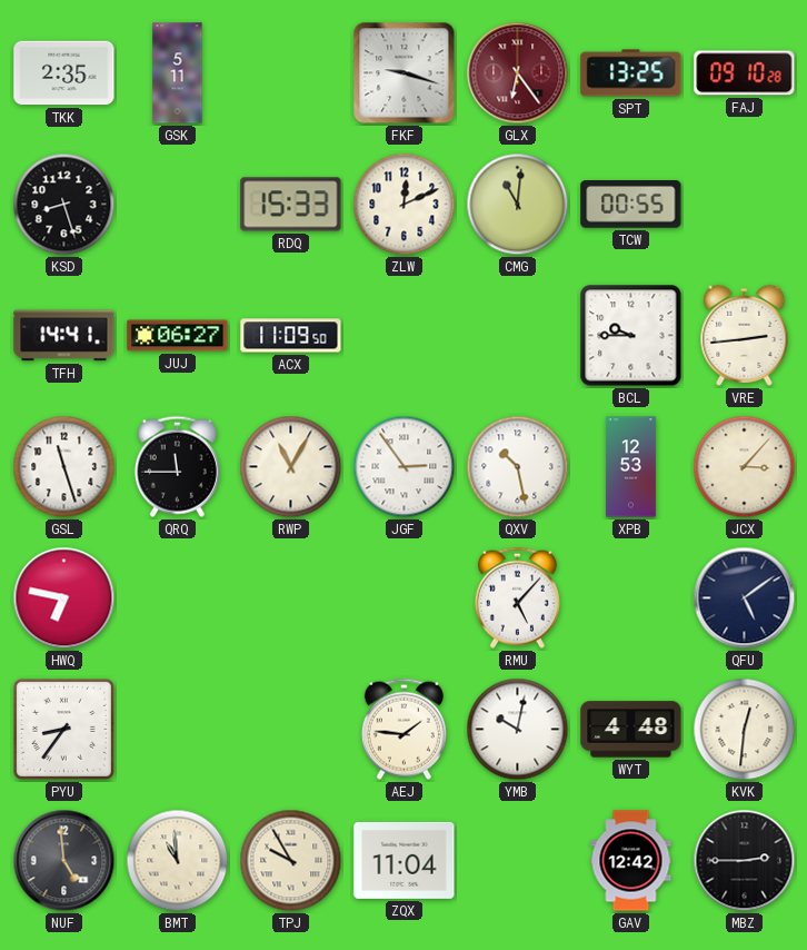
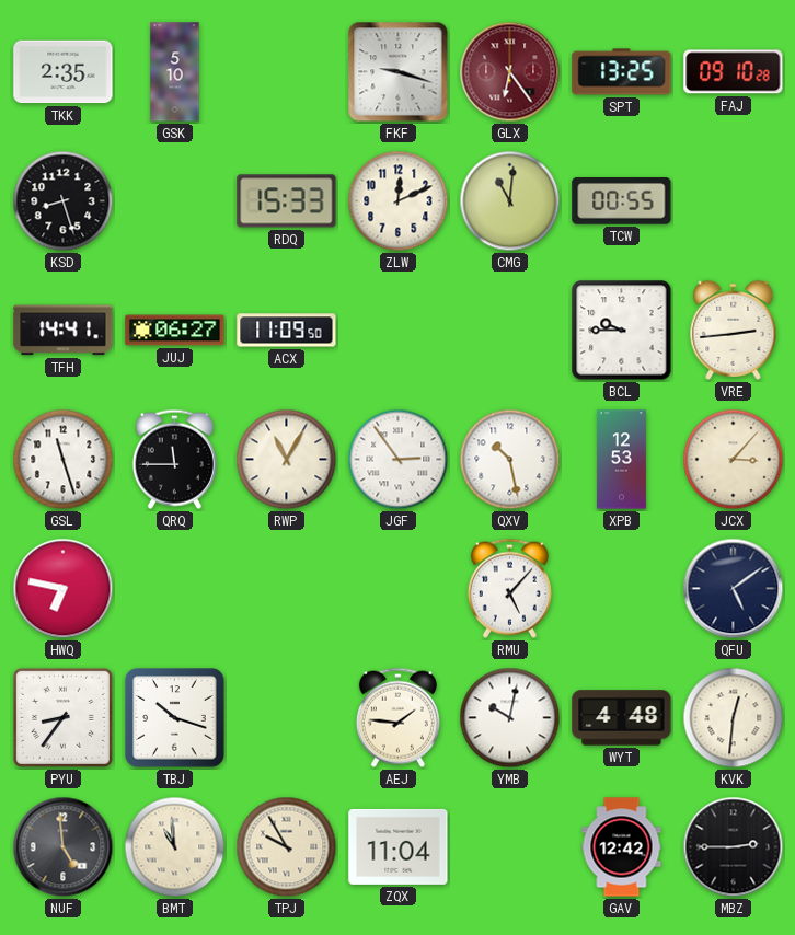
GSK: 5:11 -> 5:10 (175, 72)
TBJ: none -> 10:18 (175, 718)
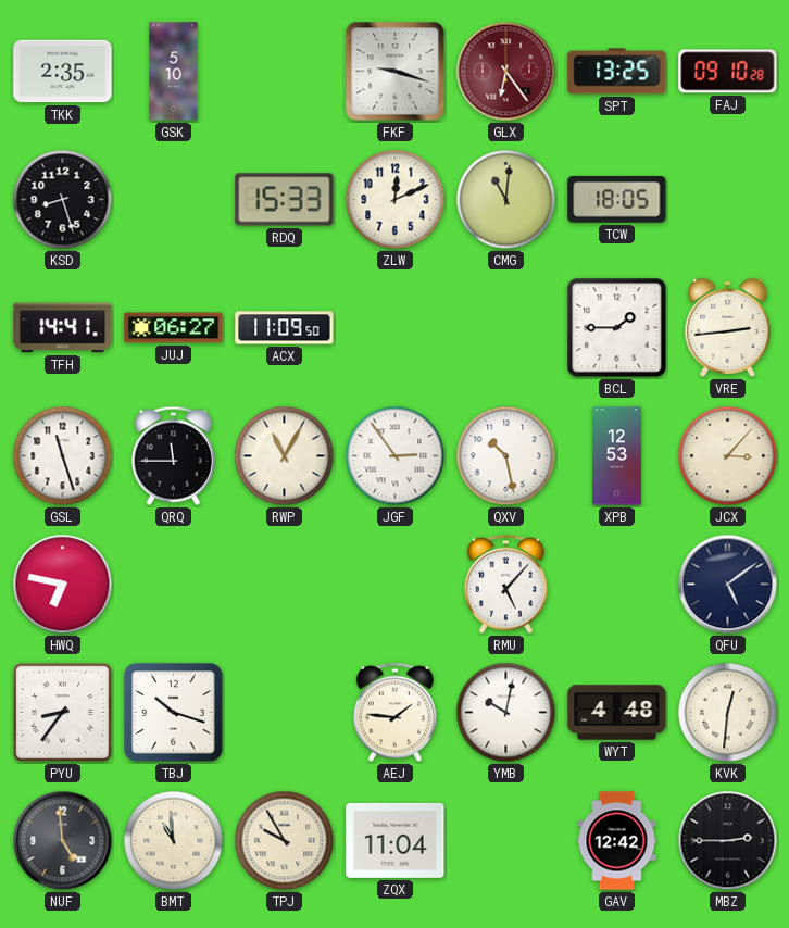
TCW: 00:55 -> 18:05 (617, 200)
BCL: 9:45 -> 1:45 (617, 328)
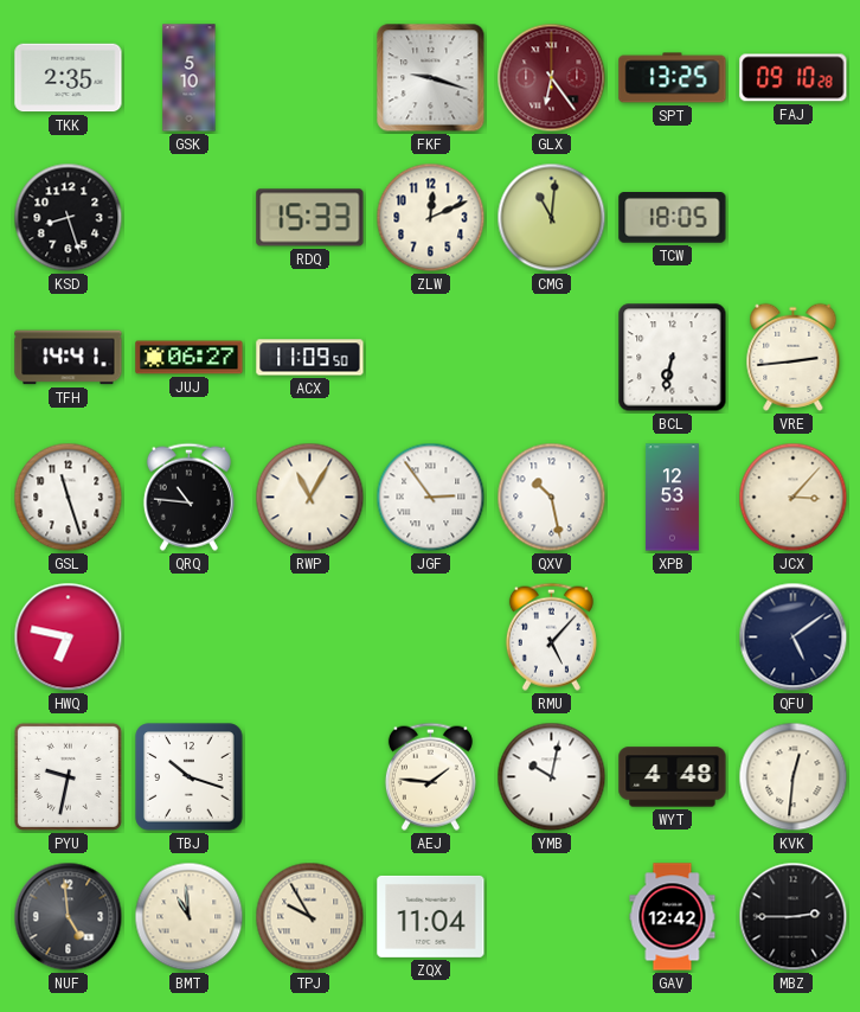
BCL: 1:45 -> 6:32 (673, 358)
QRQ: 11:45 -> 10:46 (188, 497)
PYU: 8:36 -> 9:32 (68, 776)
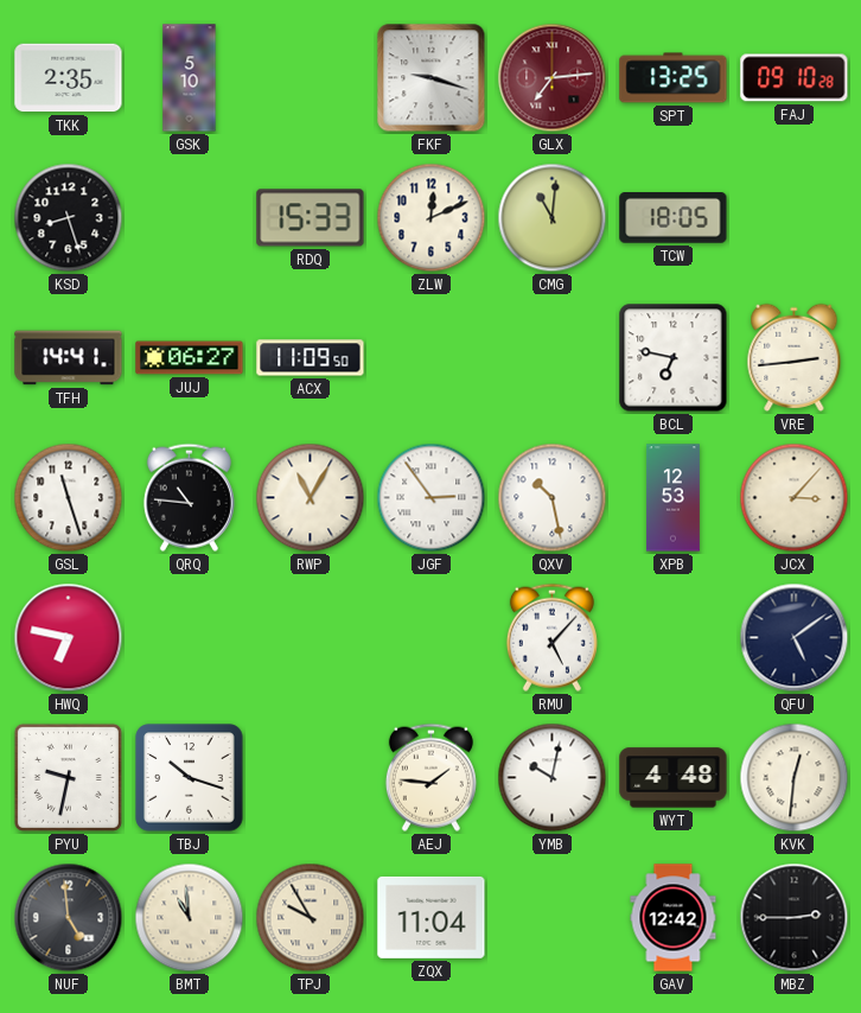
GLX: 6:24 -> 7:14 (553, 78)
BCL: 6:32 -> 6:47 (674, 358)
